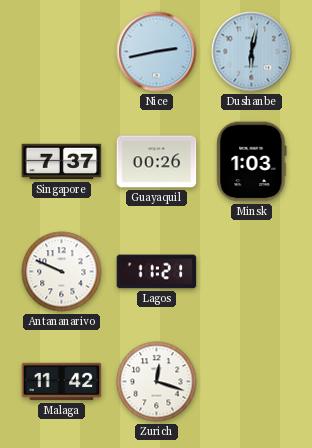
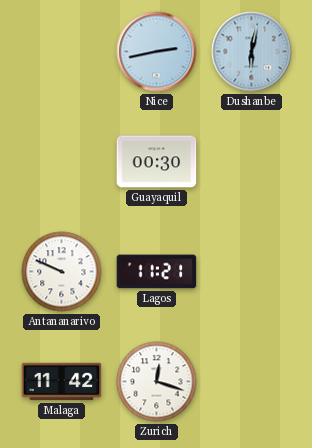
Singapore: 7:37 -> none (62, 162)
Guayaquil: 00:26 -> 00:30 (157, 162)
Minsk: 1:03 -> none (252, 162)
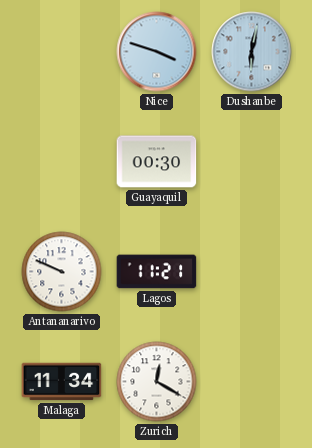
Nice: 2:43 -> 3:48 (157, 52)
Malaga: 11:42 -> 11:34 (62, 382)
Zurich: 12:18 -> 12:20 (157, 382)
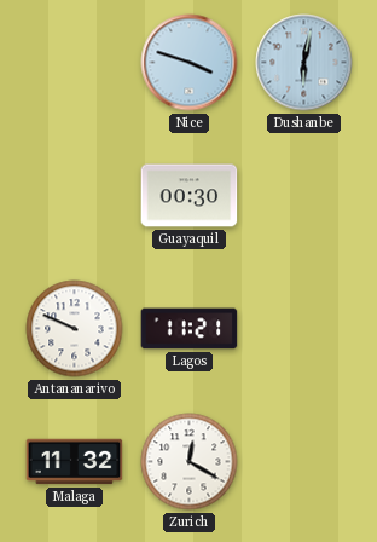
Malaga: 11:34 -> 11:32 (75, 462)
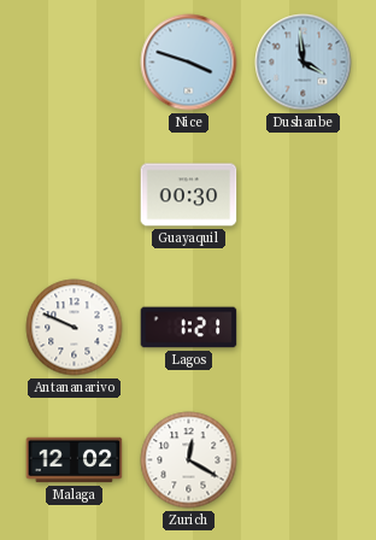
Dushanbe: 6:02 -> 3:59 (304, 63)
Lagos: 11:21 -> 1:21 (189, 328)
Malaga: 11:32 -> 12:02 (75, 460)
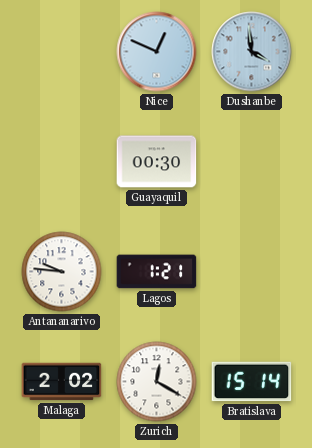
Nice: 3:48 -> 12:49 (157, 52)
Antananarivo: 9:49 -> 9:46 (62, 272)
Malaga: 12:02 -> 2:02 (62, 382)
Bratislava: none -> 15:14 (252, 382)
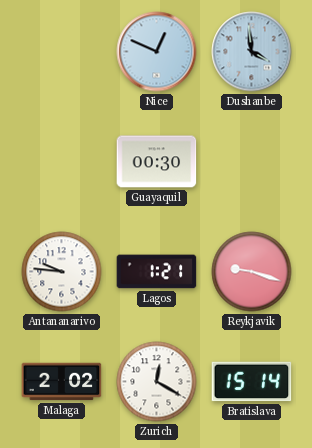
Reykjavik: none -> 9:18 (252, 272)
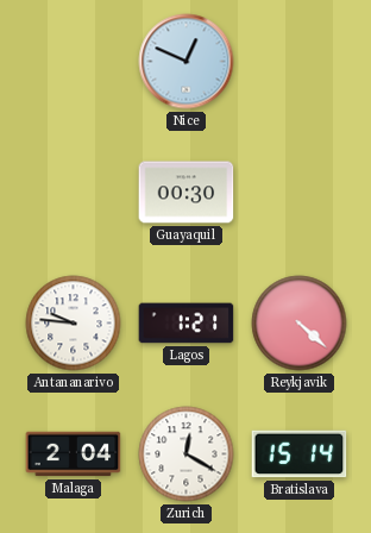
Dushanbe: 3:59 -> none (252, 52)
Reykjavik: 9:18 -> 4:22 (300, 324)
Malaga: 2:02 -> 2:04 (74, 454)
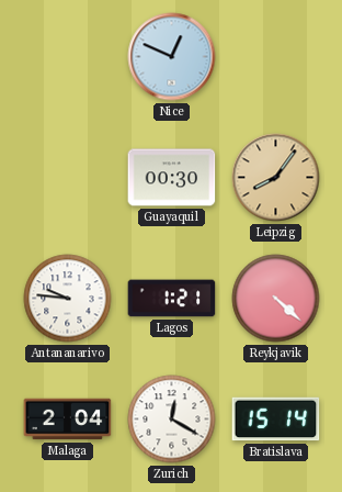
Leipzig: none -> 8:06 (276, 178)
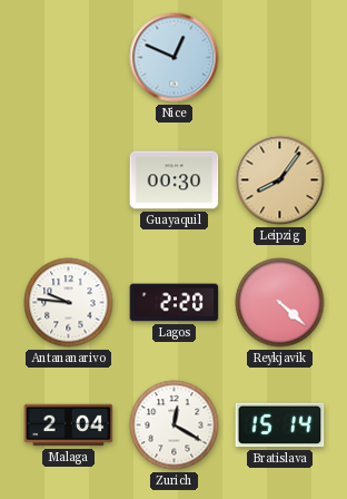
Lagos: 1:21 -> 2:20 (175, 303)
